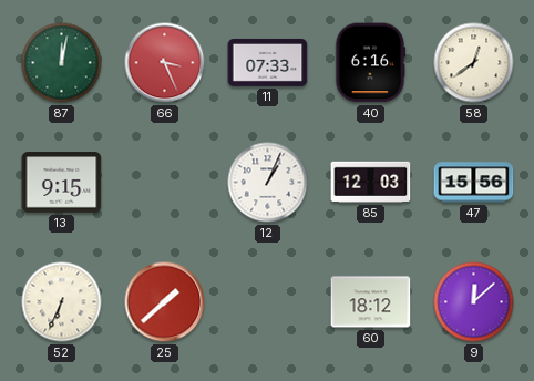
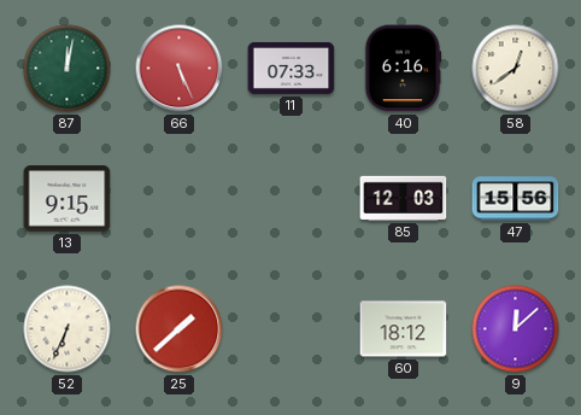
66: 3:26 -> 5:26 (180, 69)
12: 1:04 -> none (268, 183)
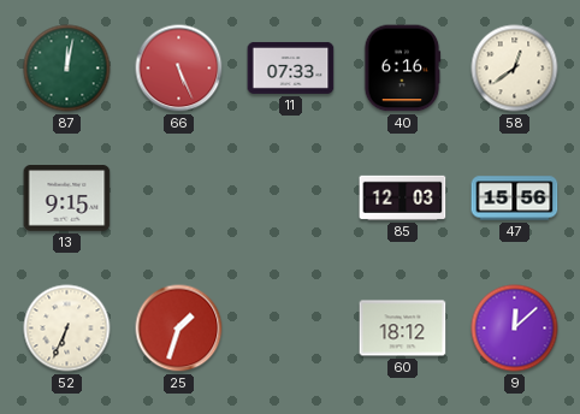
25: 1:38 -> 1:33 (179, 329)
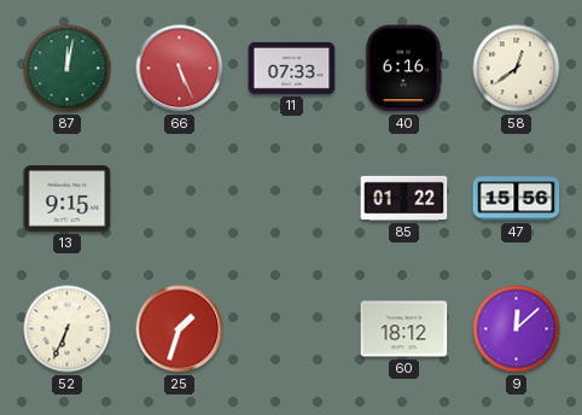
85: 12:03 -> 01:22 (405, 198)
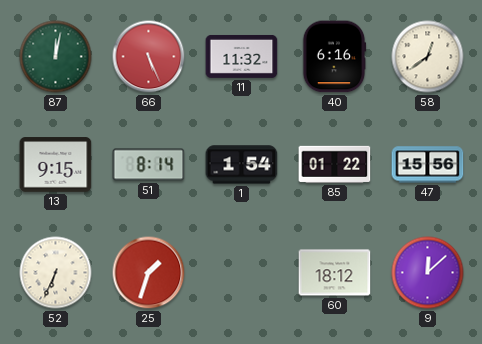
11: 07:33 -> 11:32 (242, 56)
51: none -> 8:14 (149, 165)
1: none -> 1:54 (242, 165)
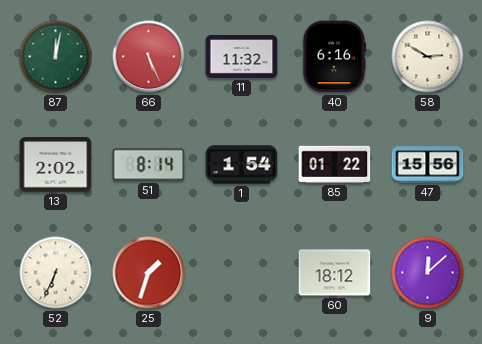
58: 12:39 -> 2:50 (428, 57)
13: 9:15 -> 2:02 (56, 165)
